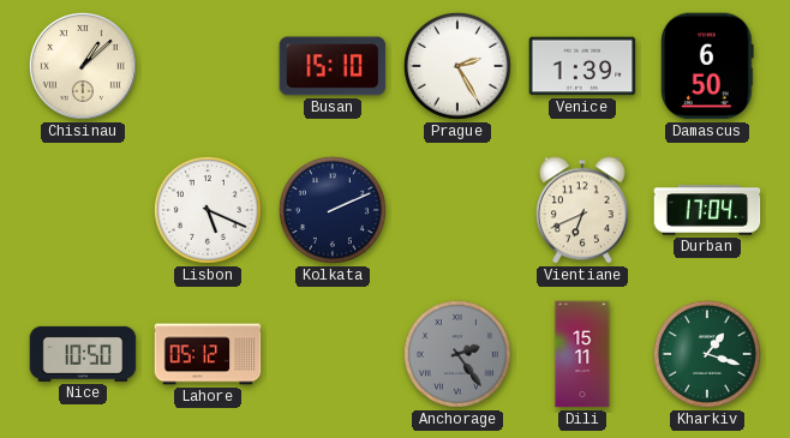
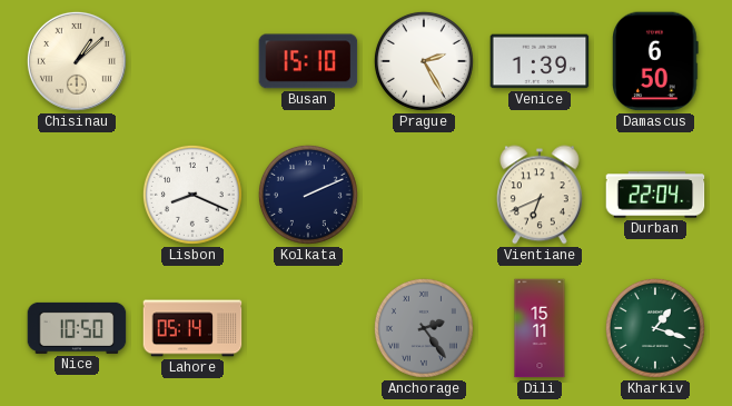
Lisbon: 5:19 -> 8:19 (192, 195)
Durban: 17:04 -> 22:04 (655, 195)
Lahore: 05:12 -> 05:14 (192, 328)
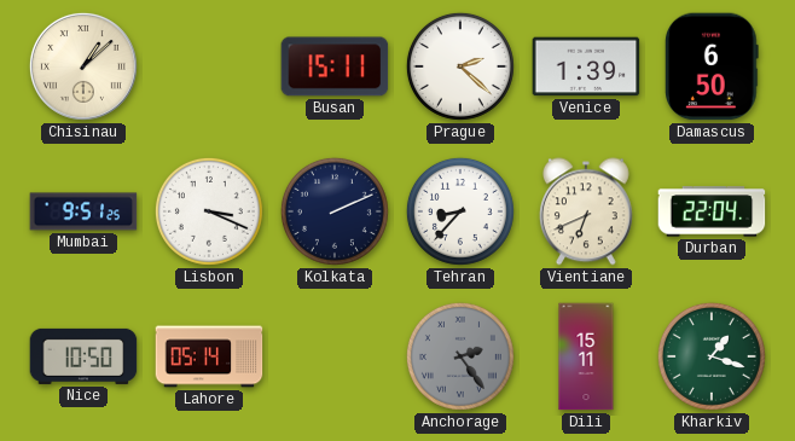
Busan: 15:10 -> 15:11 (335, 66)
Prague: 2:25 -> 2:22 (460, 66)
Mumbai: none -> 9:51 (83, 211)
Lisbon: 8:19 -> 3:19 (209, 211)
Tehran: none -> 8:37 (460, 211)
